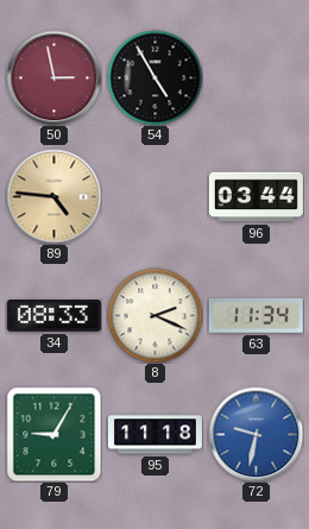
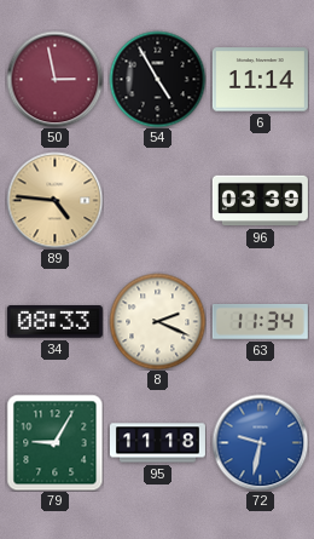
6: none -> 11:14 (260, 80)
96: 03:44 -> 03:39 (260, 201)
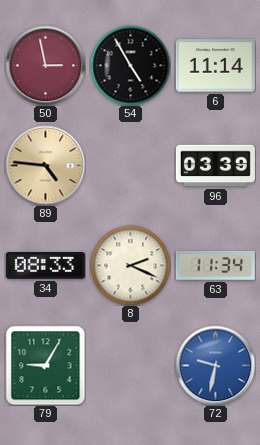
95: 11:18 -> none (157, 443)
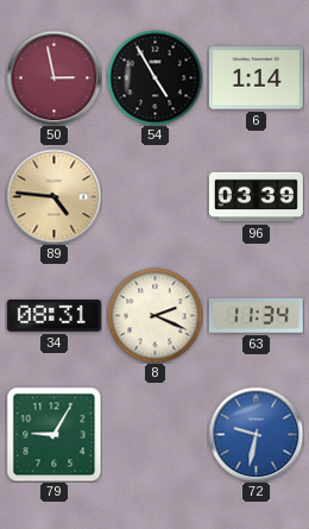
6: 11:14 -> 1:14 (256, 78)
34: 08:33 -> 08:31 (53, 316)
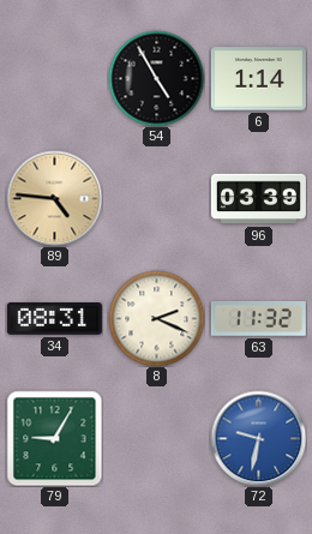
50: 2:58 -> none (53, 77)
63: 11:34 -> 11:32 (258, 319)
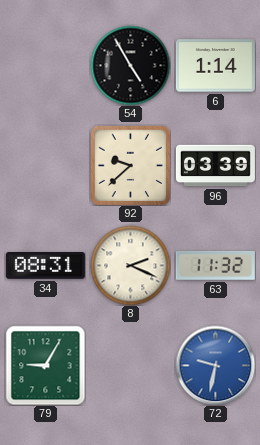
89: 4:46 -> none (54, 198)
92: none -> 9:38 (130, 165)
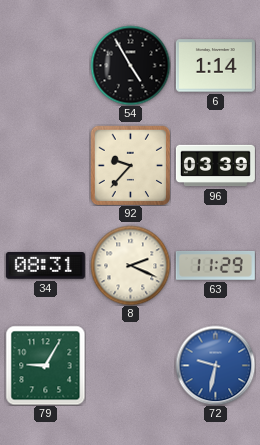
92: 9:38 -> 9:37 (130, 165)
63: 11:32 -> 11:29 (215, 266)
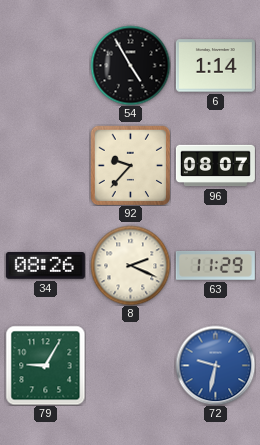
96: 03:39 -> 08:07 (215, 166)
34: 08:31 -> 08:26 (45, 266)
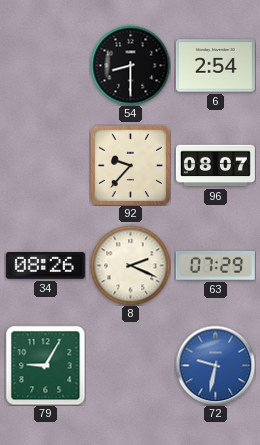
54: 4:55 -> 8:30 (130, 65)
6: 1:14 -> 2:54 (215, 66)
63: 11:29 -> 07:29 (215, 266)
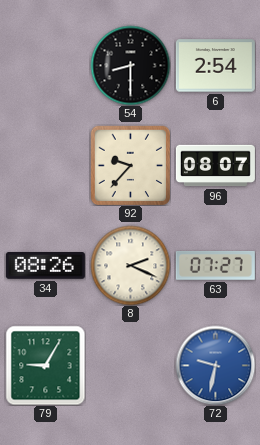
63: 07:29 -> 07:27 (215, 266)
